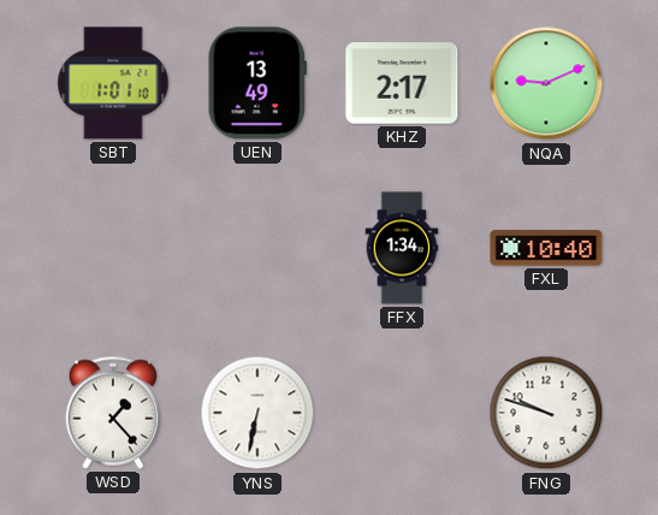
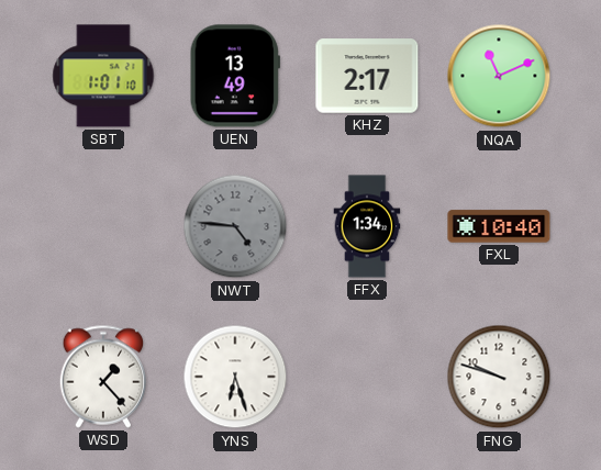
NQA: 9:11 -> 11:11 (499, 76)
NWT: none -> 4:46 (235, 226)
YNS: 6:32 -> 6:27 (235, 377)
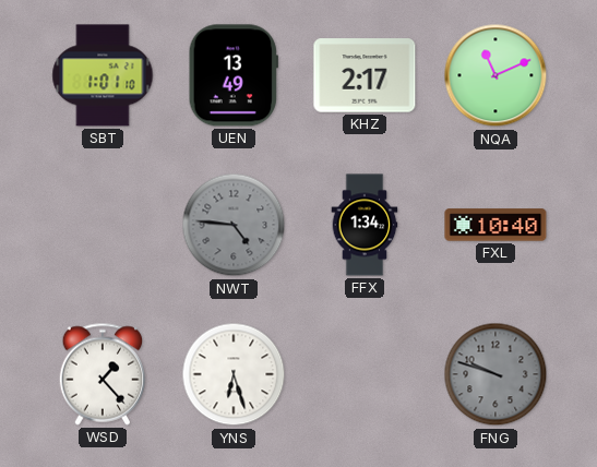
FNG dial: white -> grey (495, 374)
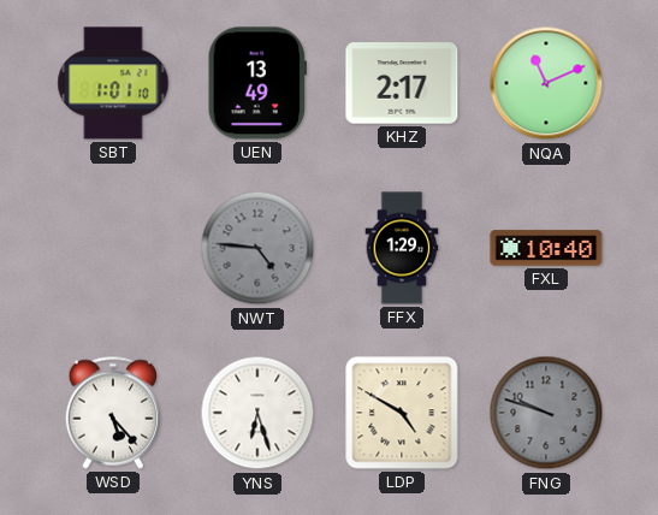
FFX: 1:34 -> 1:29 (402, 248)
WSD: 1:23 -> 5:23 (113, 413)
LDP: none -> 4:50 (402, 413)
